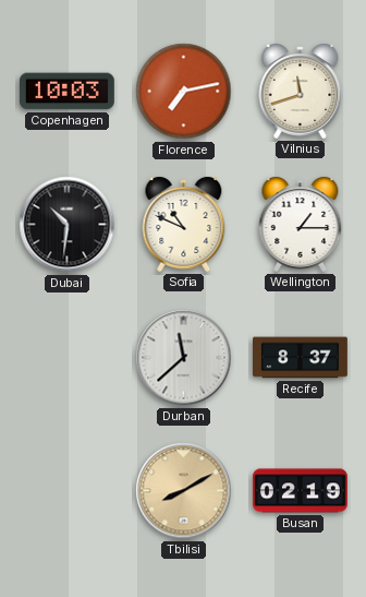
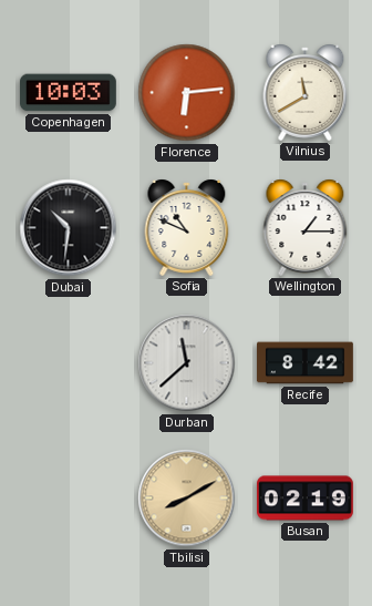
Florence: 7:13 -> 6:14 (187, 93)
Vilnius: 11:42 -> 11:40 (306, 92)
Recife: 8:37 -> 8:42 (306, 363)
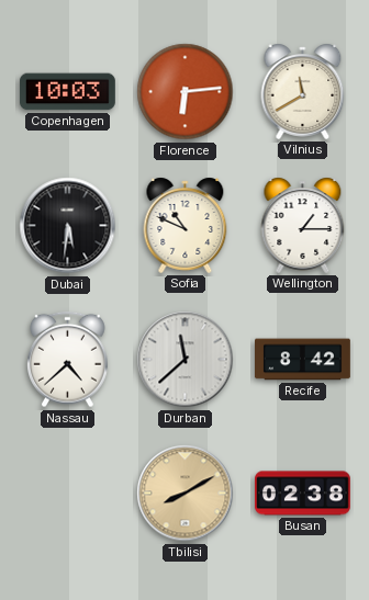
Dubai: 10:31 -> 5:31 (68, 226)
Nassau: none -> 4:38 (68, 360)
Busan: 02:19 -> 02:38 (303, 494)
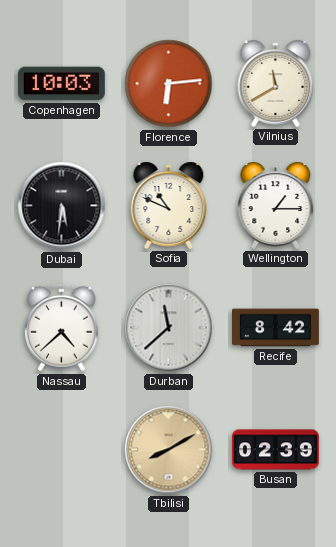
Busan: 02:38 -> 02:39 (276, 450)
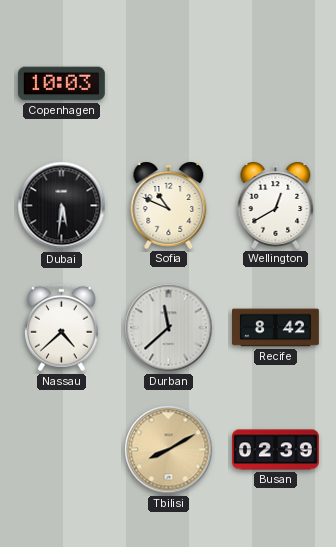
Florence: 6:14 -> none (169, 84)
Vilnius: 11:40 -> none (276, 83)
Wellington: 1:15 -> 12:40 (276, 205)
